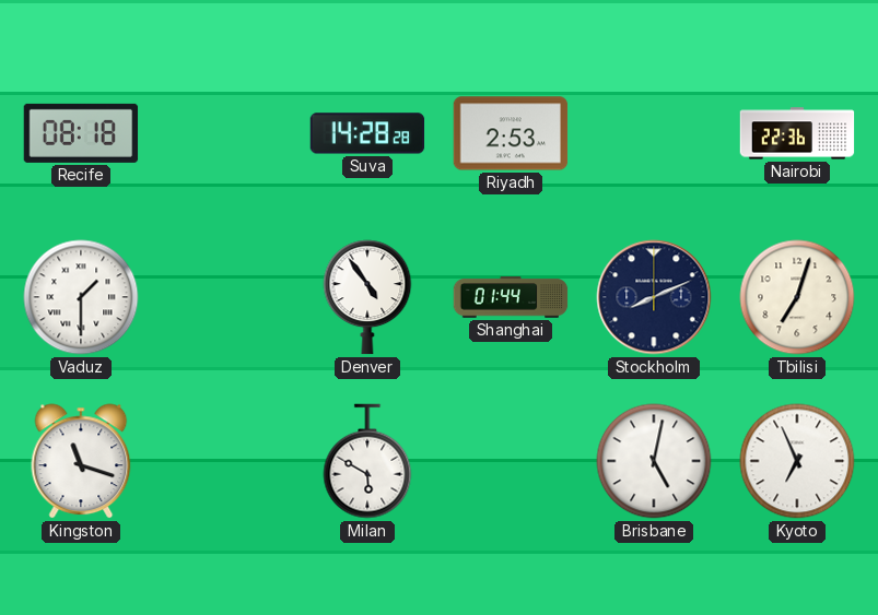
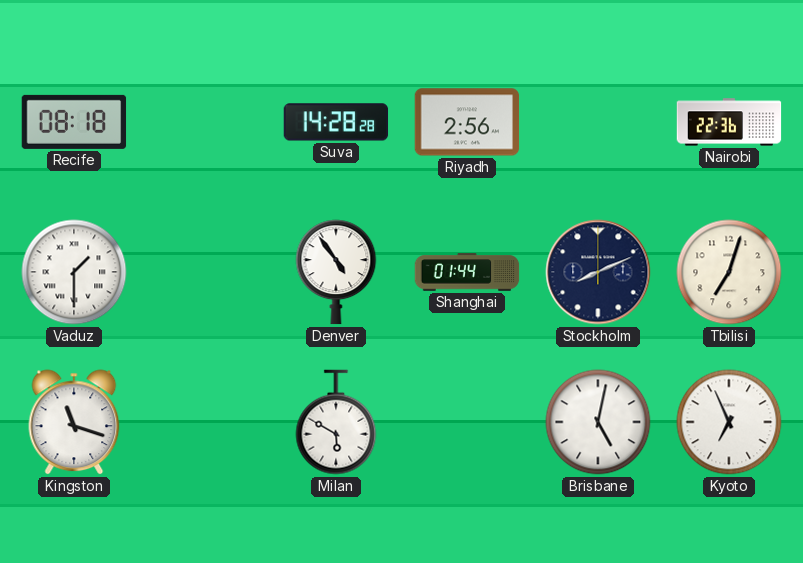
Riyadh: 2:53 -> 2:56 (467, 122)
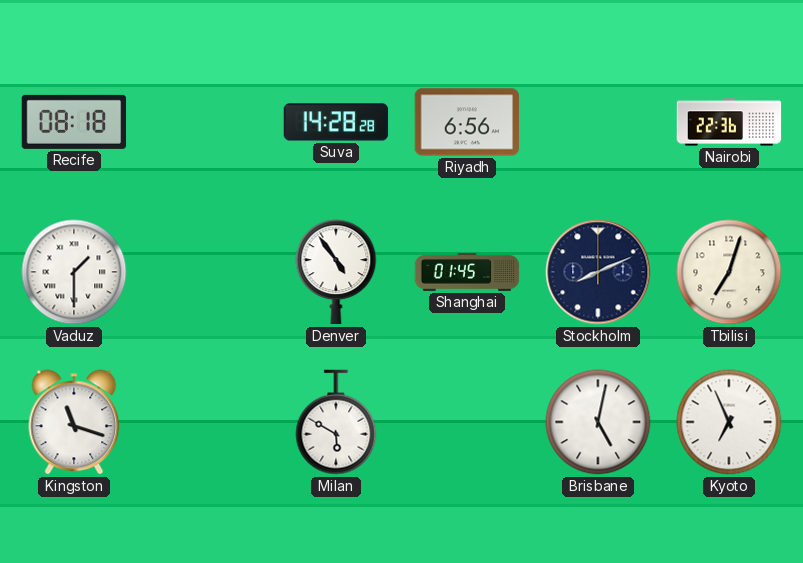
Riyadh: 2:56 -> 6:56 (467, 122)
Shanghai: 01:44 -> 01:45 (467, 272)
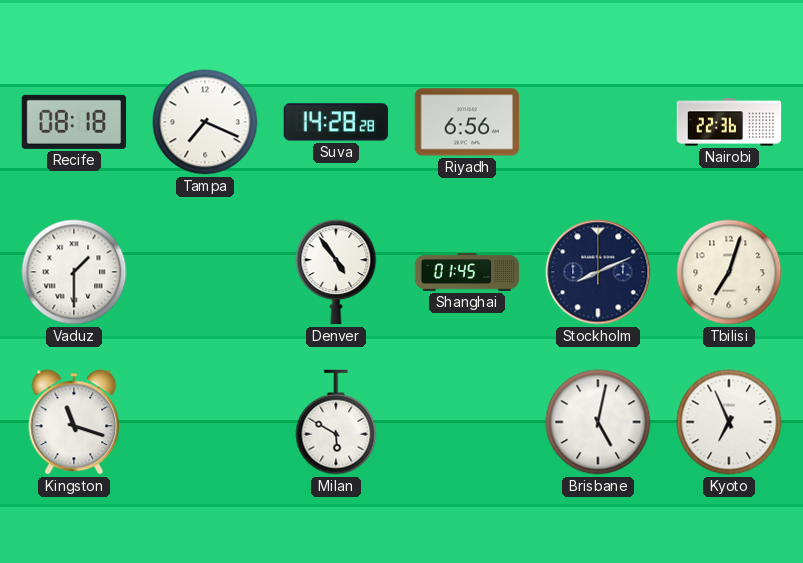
Tampa: none -> 7:19 (205, 122)
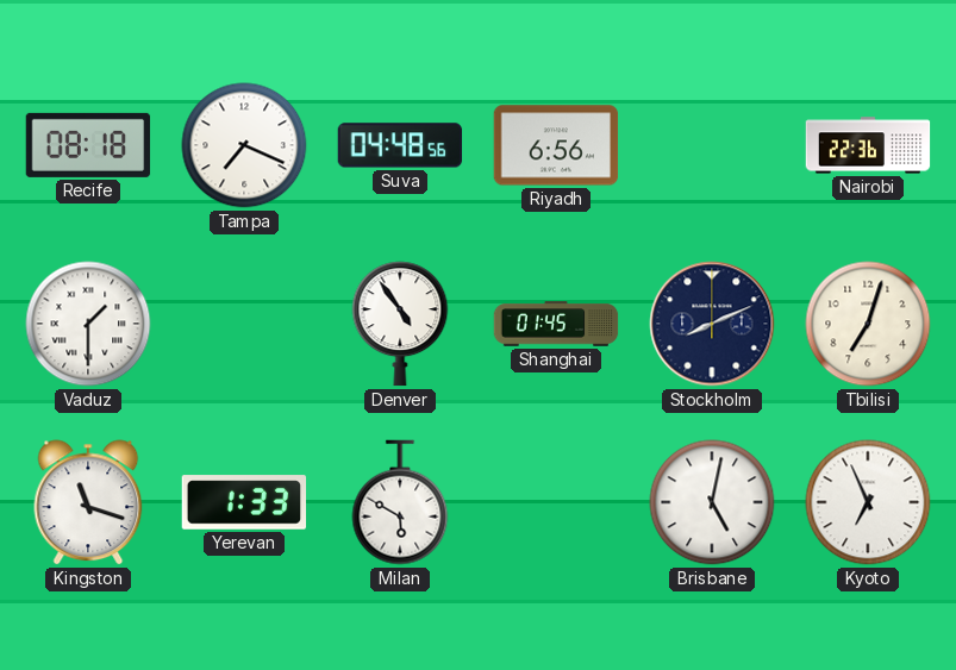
Suva: 14:28 -> 04:48 (400, 145)
Yerevan: none -> 1:33 (244, 502)
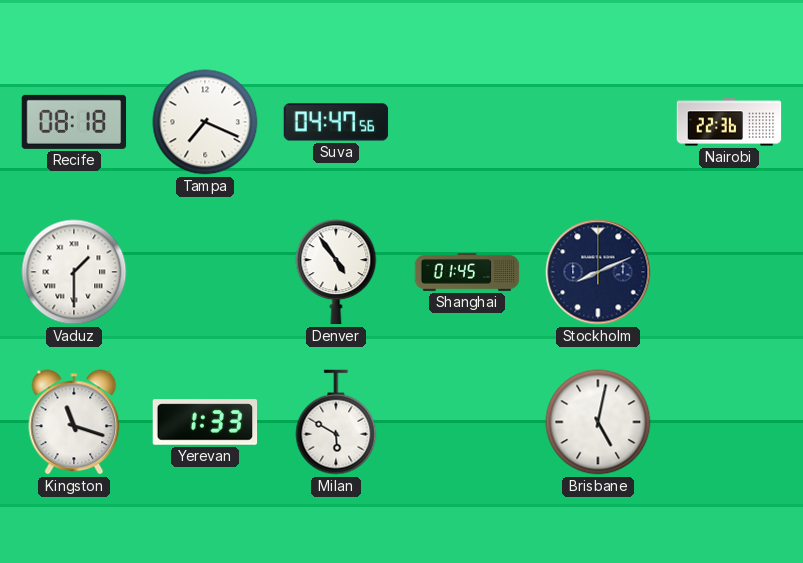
Suva: 04:48 -> 04:47 (336, 122)
Riyadh: 6:56 -> none (556, 145)
Tbilisi: 7:03 -> none (868, 324)
Kyoto: 6:56 -> none (868, 502)
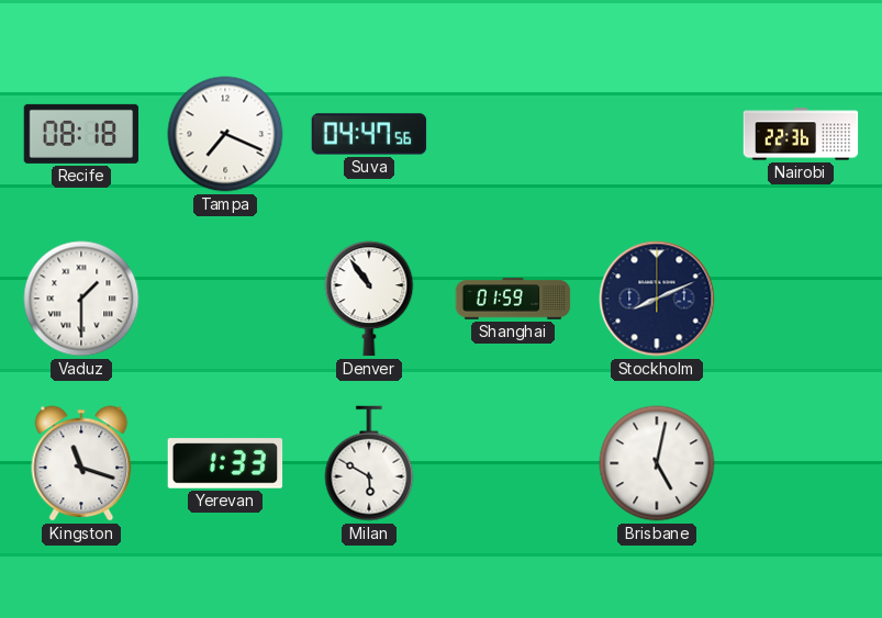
Denver: 4:54 -> 10:54 (369, 299)
Shanghai: 01:45 -> 01:59 (513, 299)
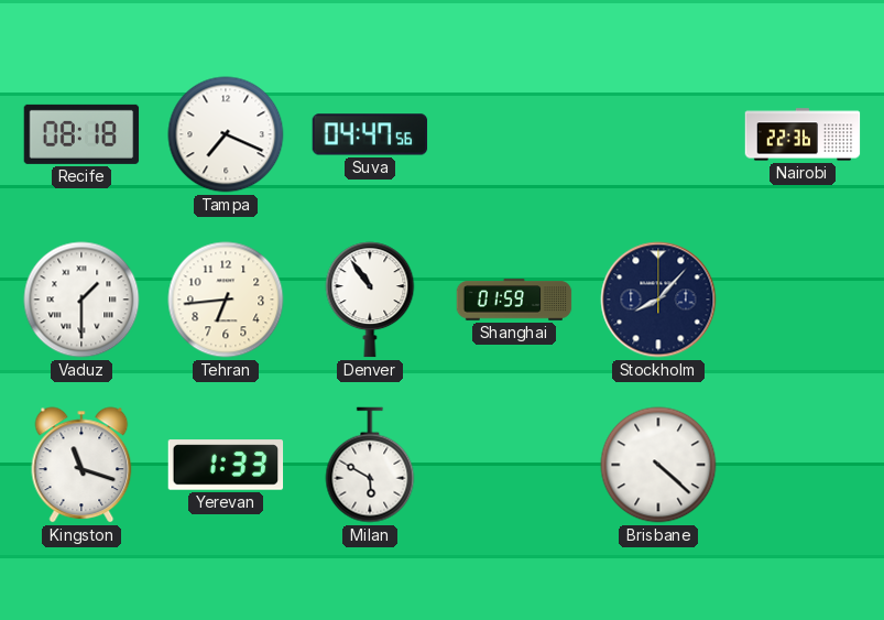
Tehran: none -> 6:44 (226, 300)
Stockholm: 8:11 -> 8:07 (658, 300)
Brisbane: 5:02 -> 4:22 (658, 465)
